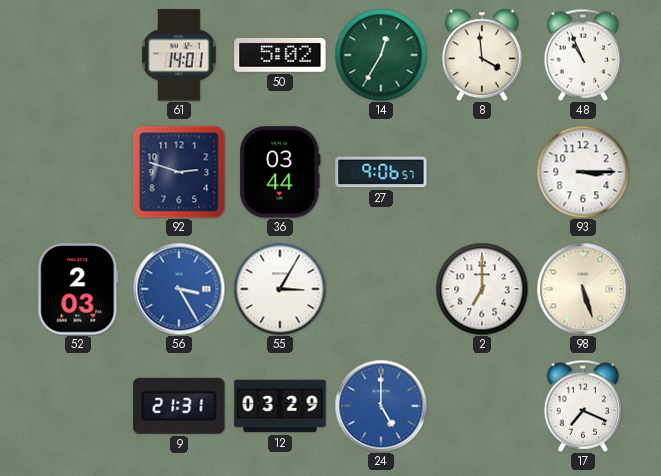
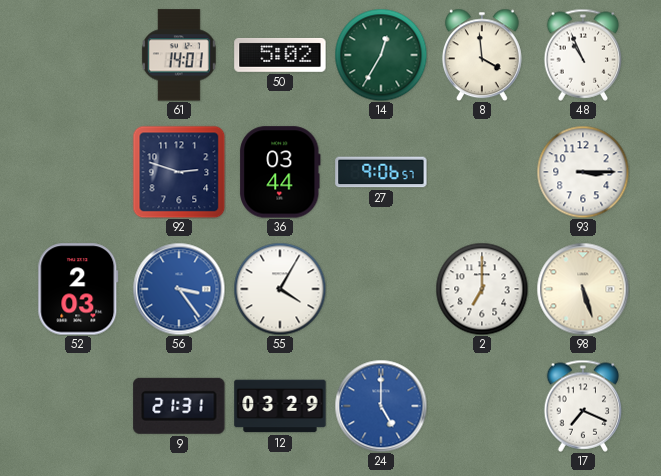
56: 3:25 -> 3:24 (179, 289)
55: 3:05 -> 4:05 (280, 289)
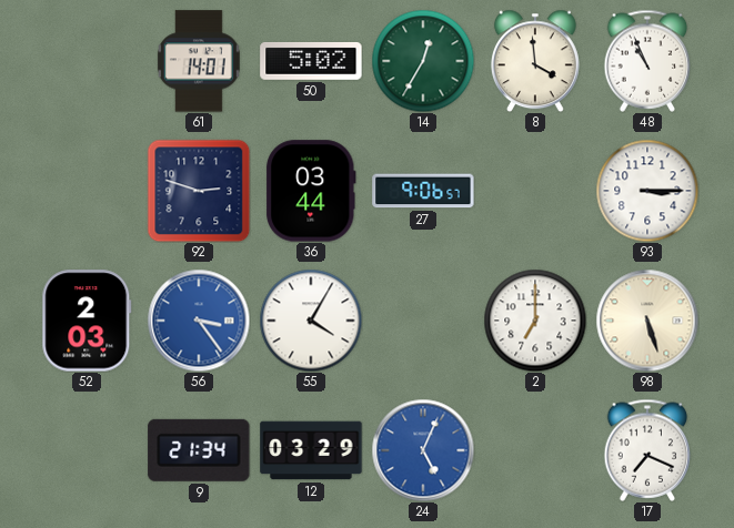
9: 21:31 -> 21:34 (199, 450)
24: 5:00 -> 5:04 (423, 450)
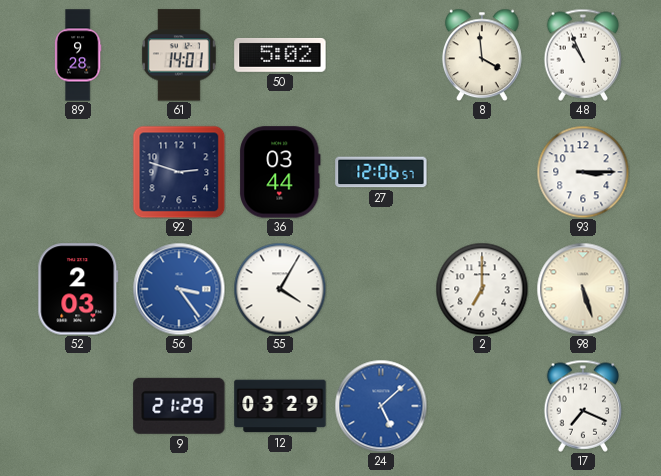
89: none -> 9:28 (78, 55)
14: 12:35 -> none (423, 61)
27: 9:06 -> 12:06 (381, 172)
9: 21:34 -> 21:29 (179, 406)
24: 5:04 -> 5:08 (381, 406)
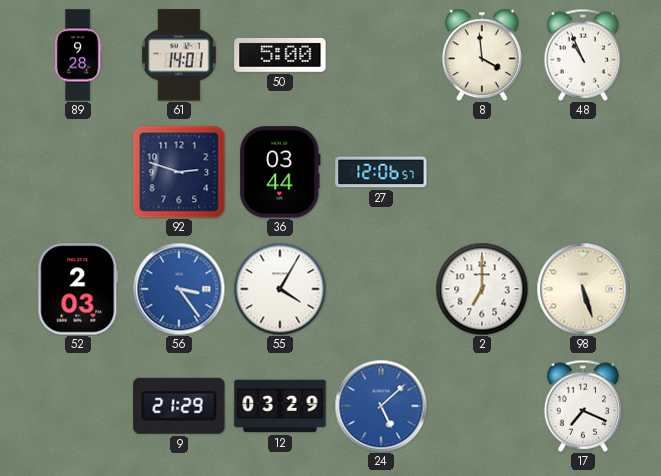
50: 5:02 -> 5:00 (280, 55)
93: 3:15 -> none (583, 172)
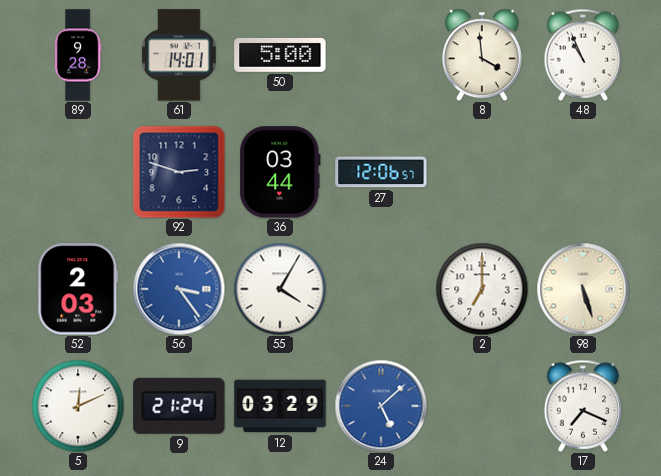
5: none -> 12:11 (78, 406)
9: 21:29 -> 21:24 (179, 406)
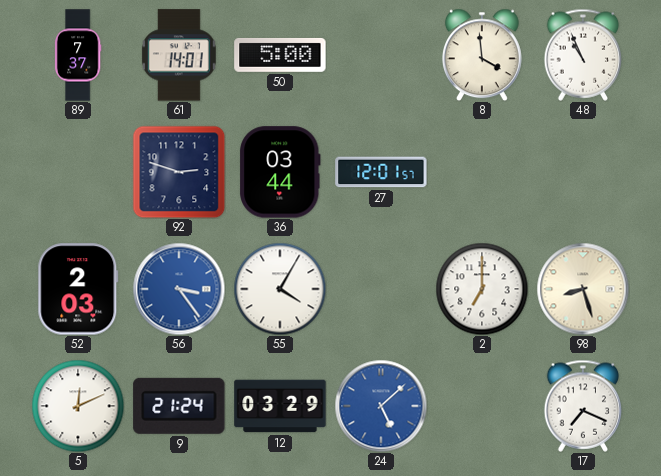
89: 9:28 -> 7:37 (78, 55)
27: 12:06 -> 12:01 (381, 172)
98: 5:27 -> 8:27 (583, 289)
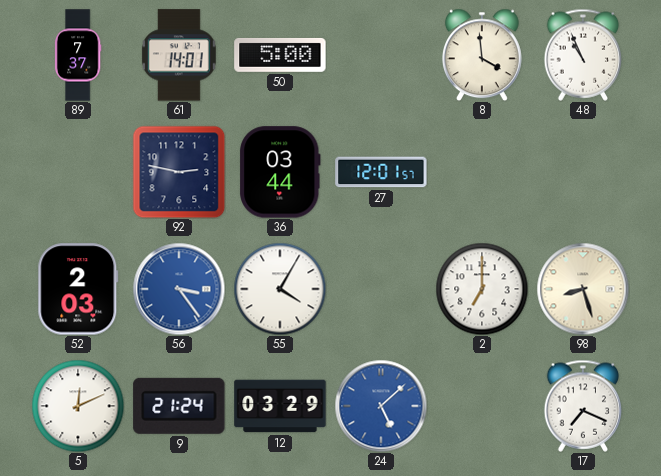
92: 2:48 -> 2:47 (179, 172)
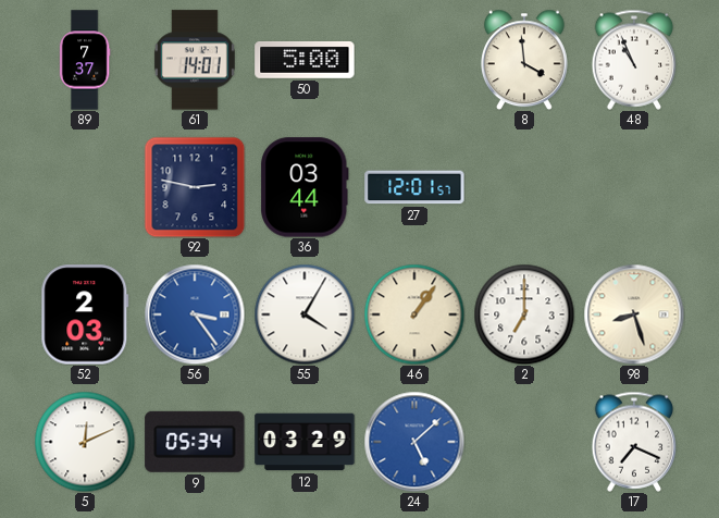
46: none -> 1:06 (414, 314)
9: 21:24 -> 05:34 (195, 442)
